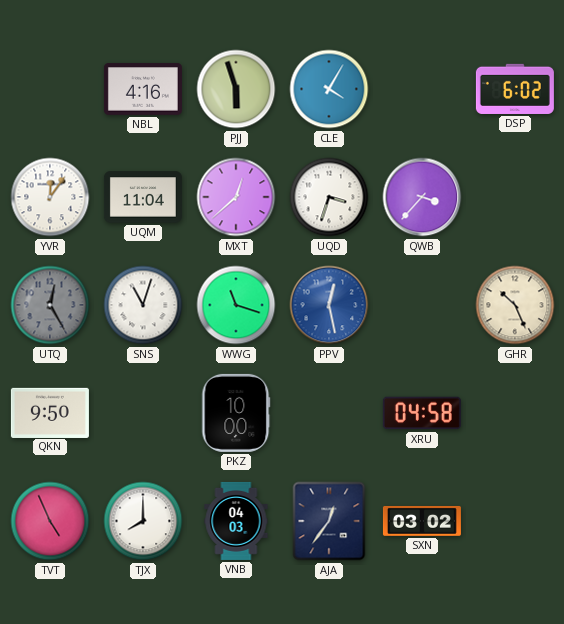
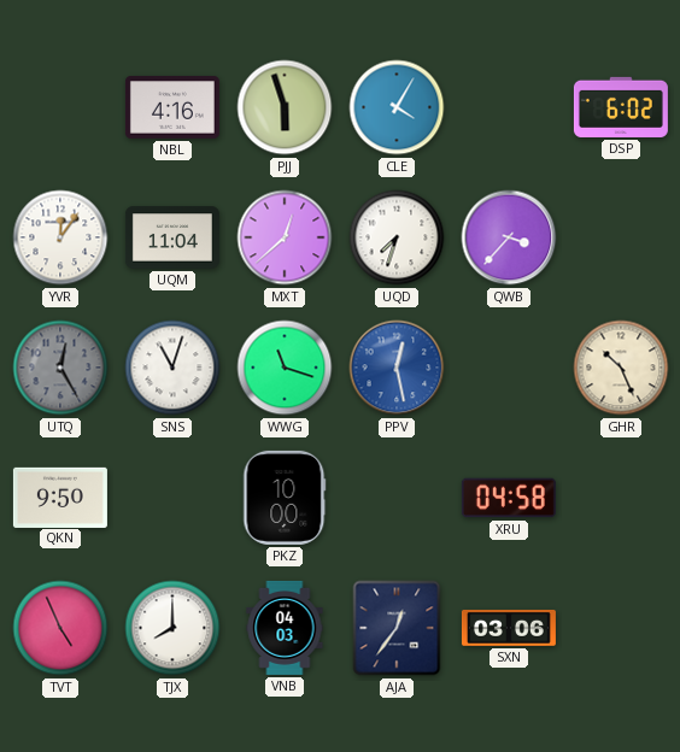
UQD: 3:33 -> 7:33 (397, 237)
SXN: 03:02 -> 03:06 (509, 628)
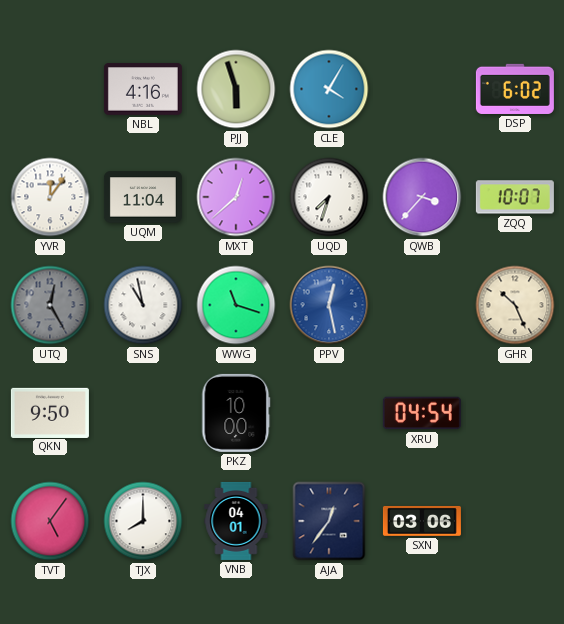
ZQQ: none -> 10:07 (515, 197)
SNS: 11:03 -> 10:58 (143, 305)
XRU: 04:58 -> 04:54 (422, 413)
TVT: 4:56 -> 5:06 (50, 521)
VNB: 04:03 -> 04:01 (236, 521)
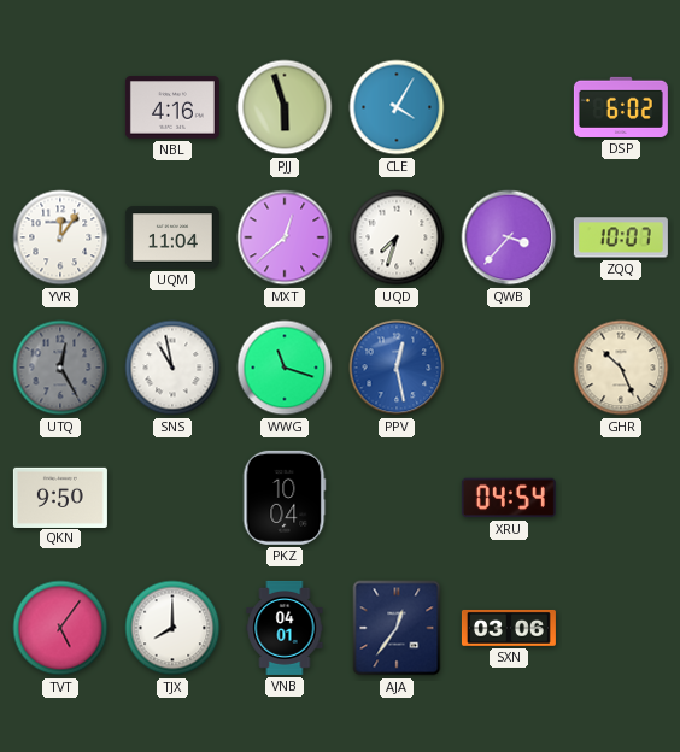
PKZ: 10:00 -> 10:04 (285, 498)
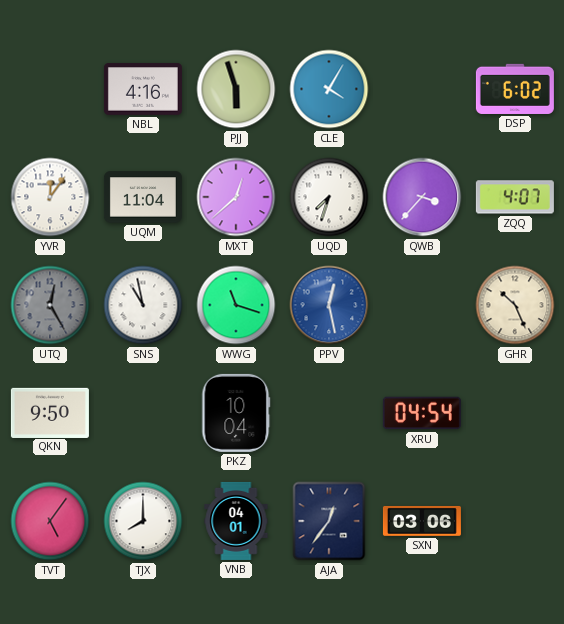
ZQQ: 10:07 -> 4:07 (515, 197)
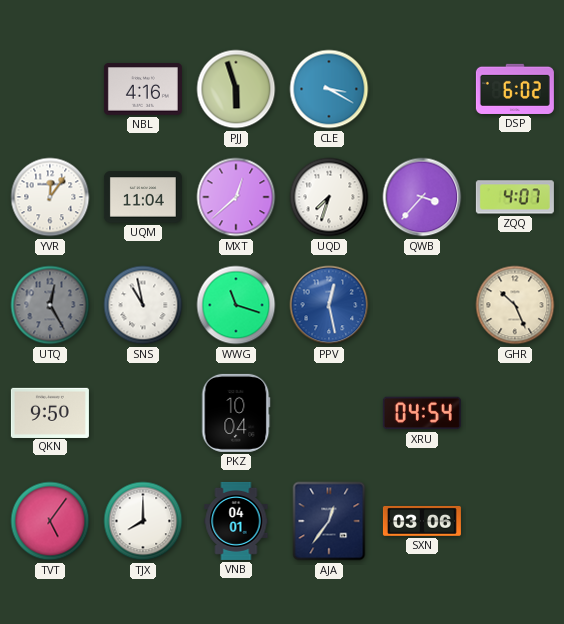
CLE: 4:05 -> 3:20 (329, 89)
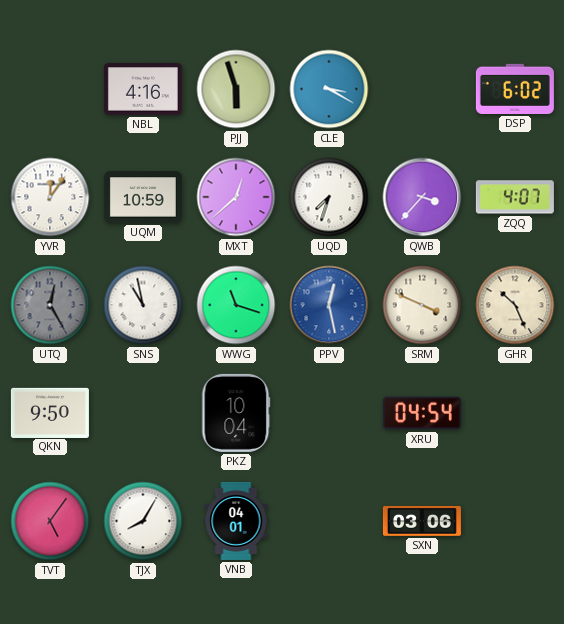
UQM: 11:04 -> 10:59 (143, 197)
SRM: none -> 3:49 (422, 305)
TJX: 8:00 -> 8:05 (143, 521)
AJA: 12:36 -> none (329, 521)
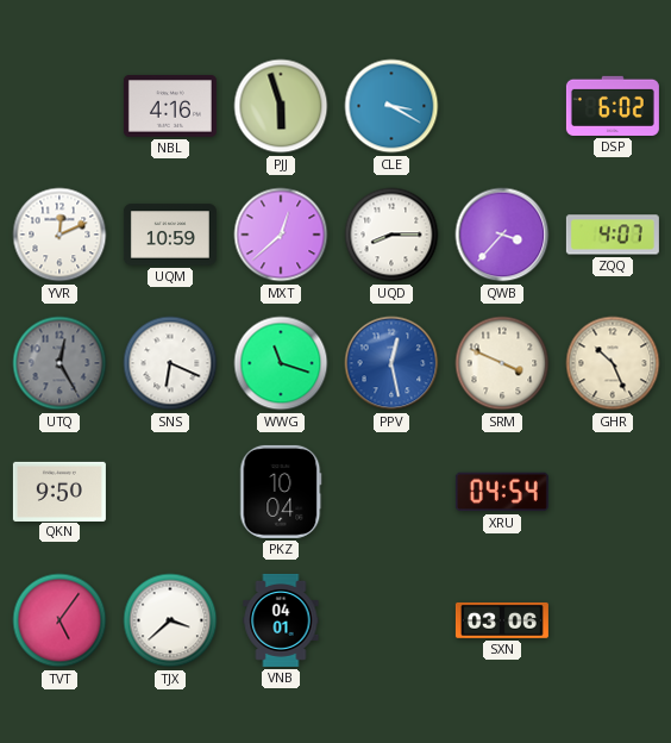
YVR: 12:06 -> 12:11 (59, 235)
UQD: 7:33 -> 8:15 (391, 235)
SNS: 10:58 -> 6:19 (170, 363)
TJX: 8:05 -> 3:38 (170, 620)
